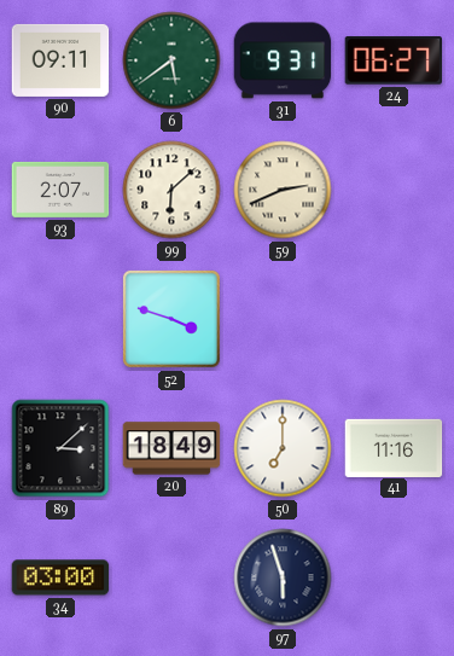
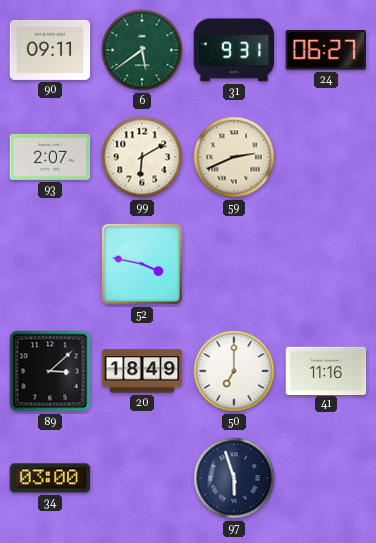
99: 6:08 -> 6:10 (142, 157)
52: 3:48 -> 3:47 (142, 264)
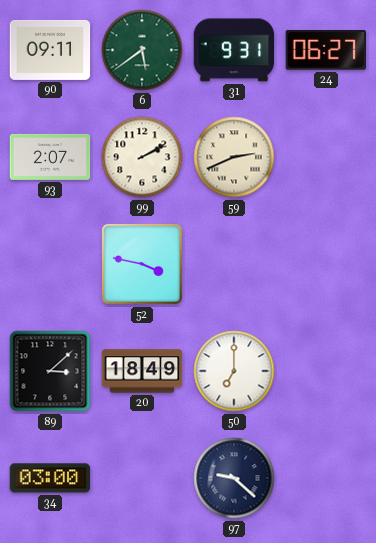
99: 6:10 -> 2:10 (142, 157)
41: 11:16 -> none (326, 370)
97: 5:57 -> 9:22 (234, 478)
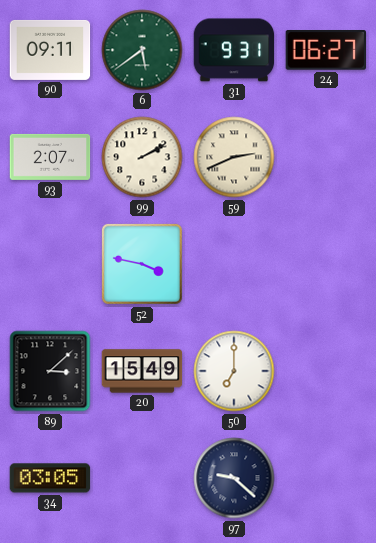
20: 18:49 -> 15:49 (142, 371)
34: 03:00 -> 03:05 (50, 478)
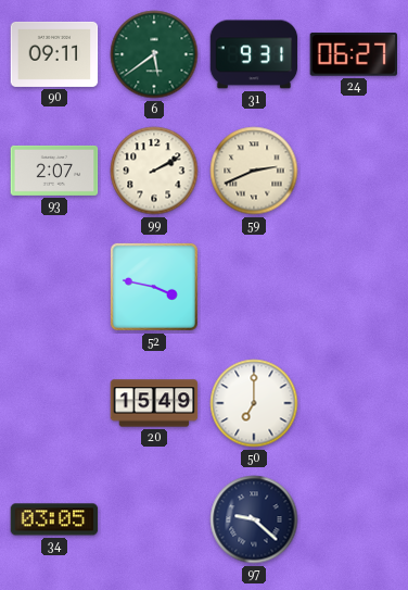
89: 3:08 -> none (50, 371)
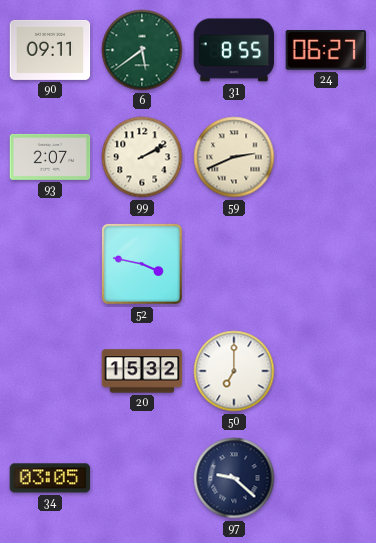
31: 9:31 -> 8:55 (234, 50)
20: 15:49 -> 15:32 (142, 371)
